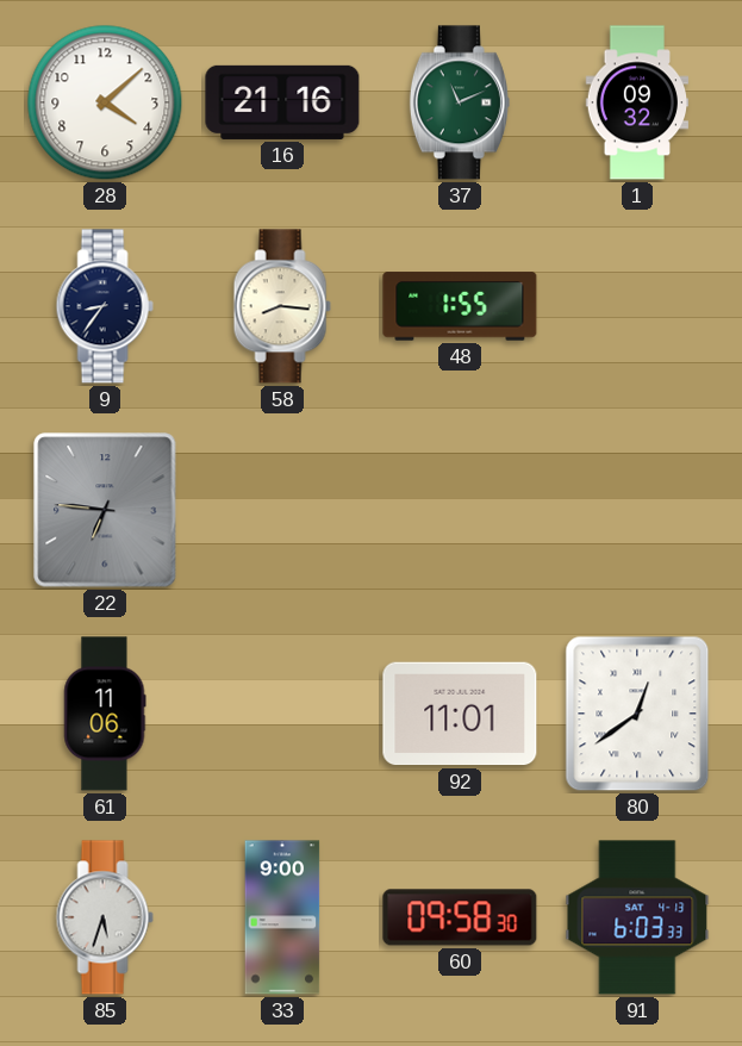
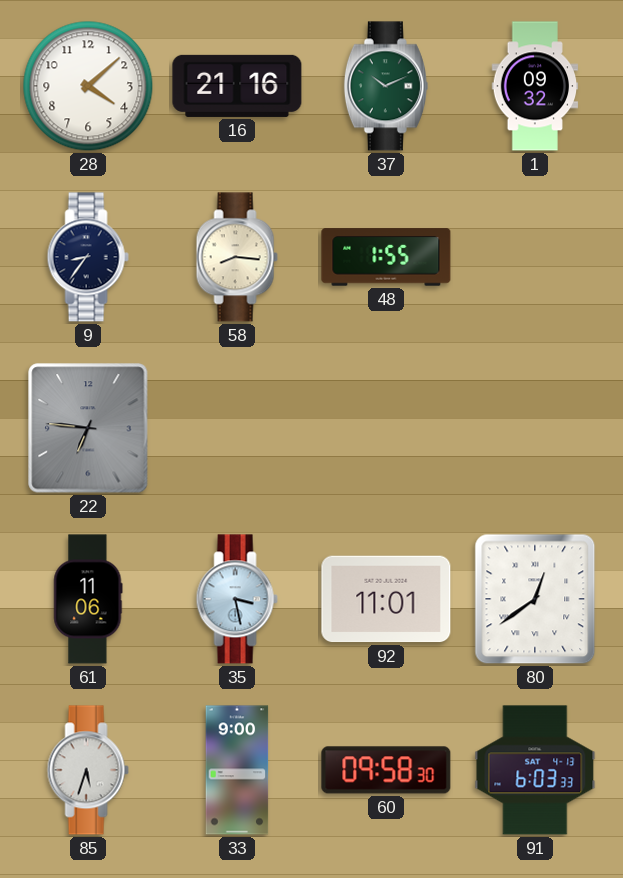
37: 11:11 -> 10:11 (386, 86)
35: none -> 3:28 (237, 599)
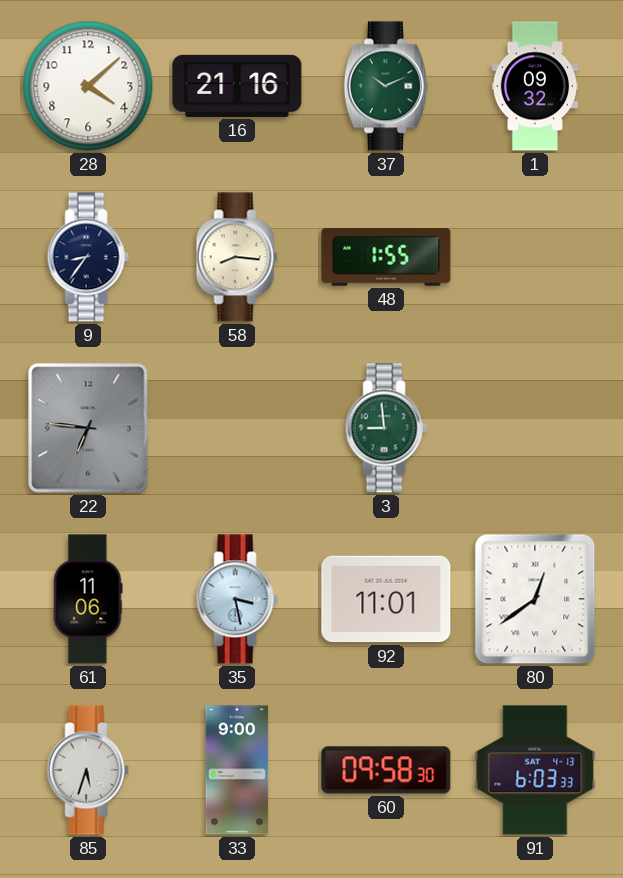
3: none -> 8:59 (386, 428)
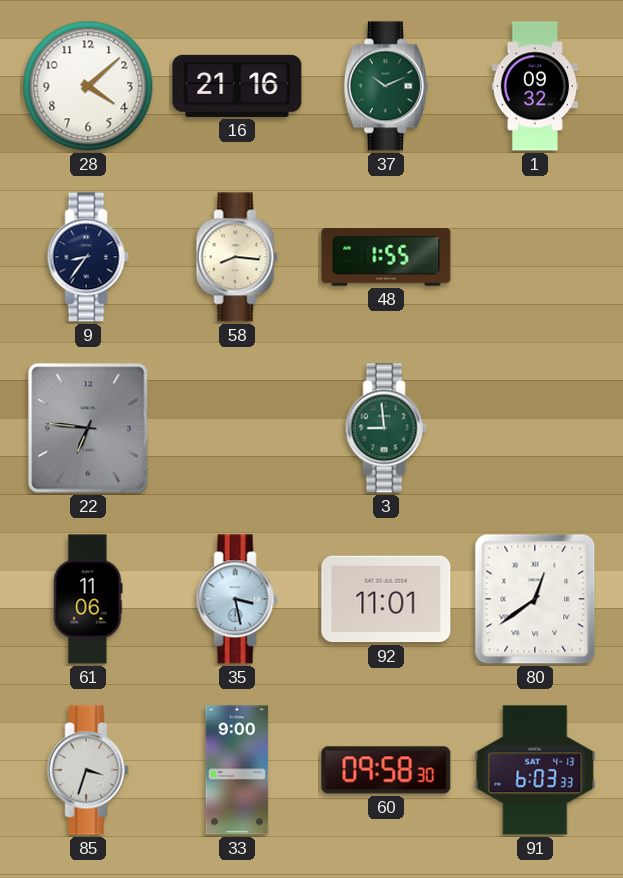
85: 5:33 -> 3:33 (88, 770)
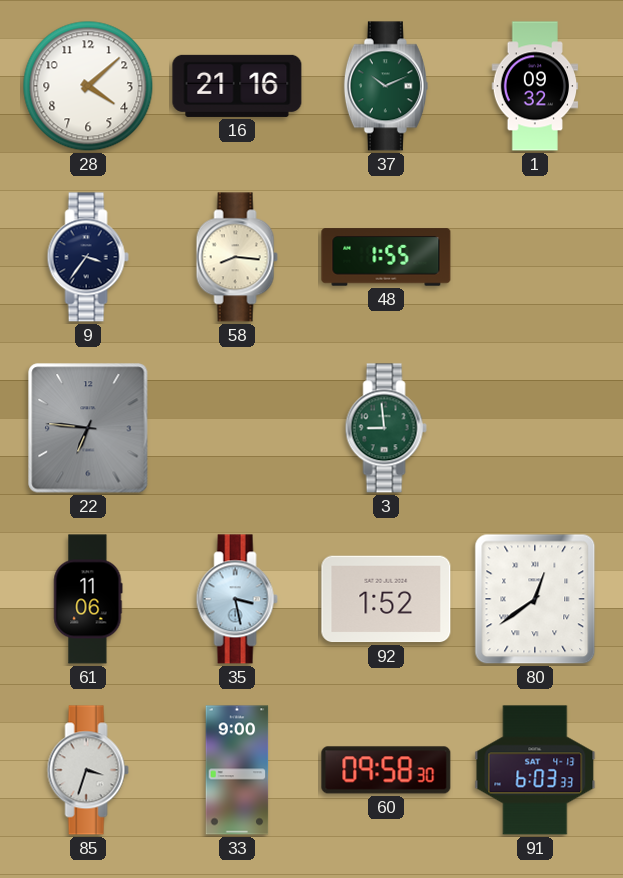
9: 8:36 -> 3:36 (88, 257)
92: 11:01 -> 1:52 (386, 599)
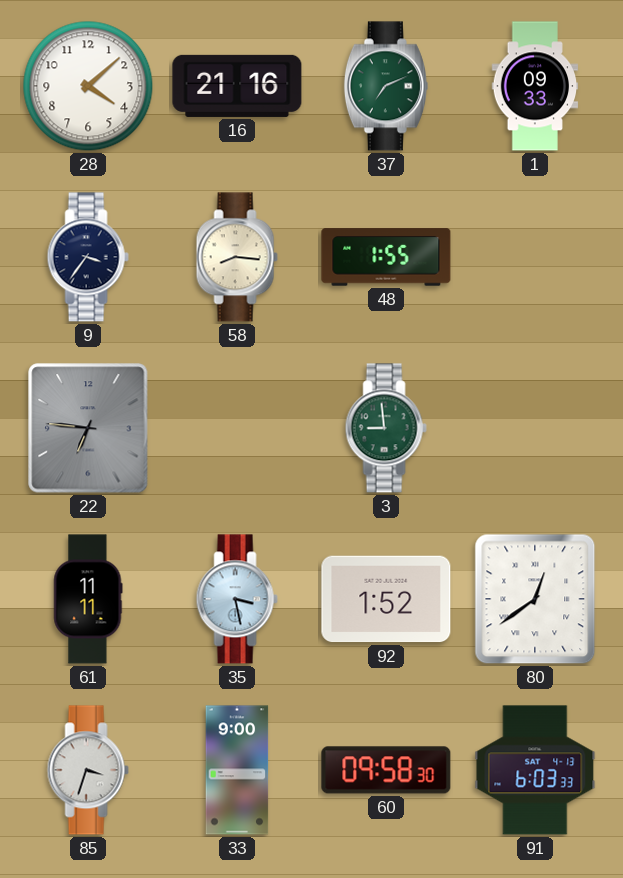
37: 10:11 -> 7:11 (386, 86)
1: 09:32 -> 09:33 (535, 86)
61: 11:06 -> 11:11 (88, 599)
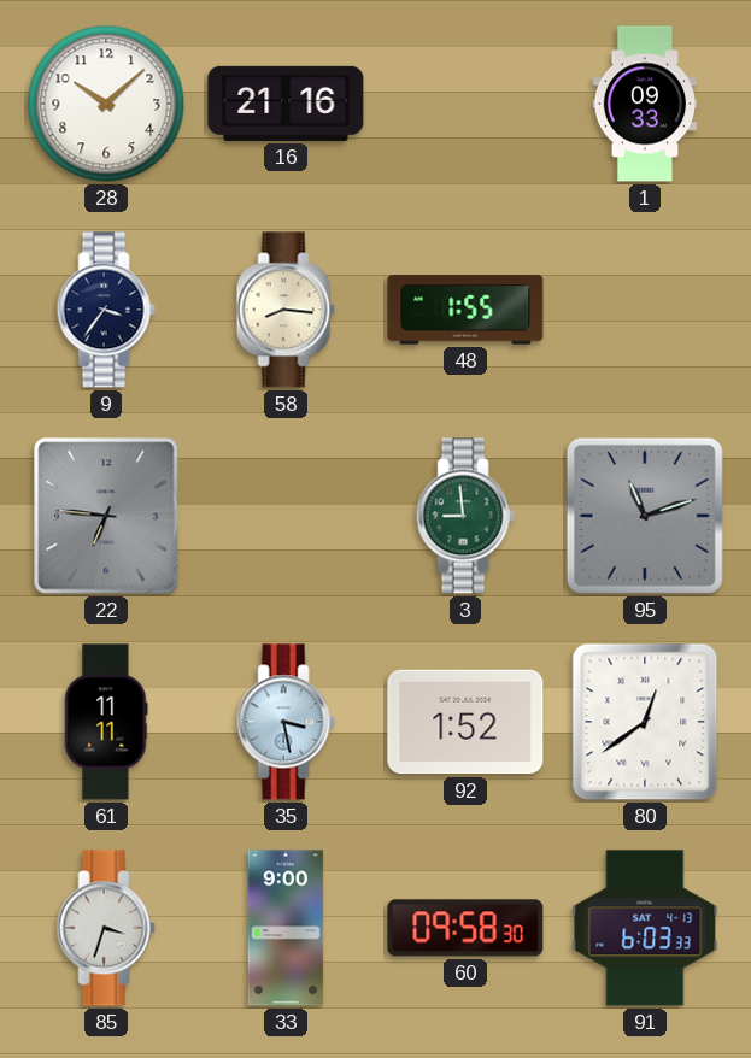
28: 4:08 -> 10:08 (106, 104)
37: 7:11 -> none (386, 86)
95: none -> 11:12 (645, 516)
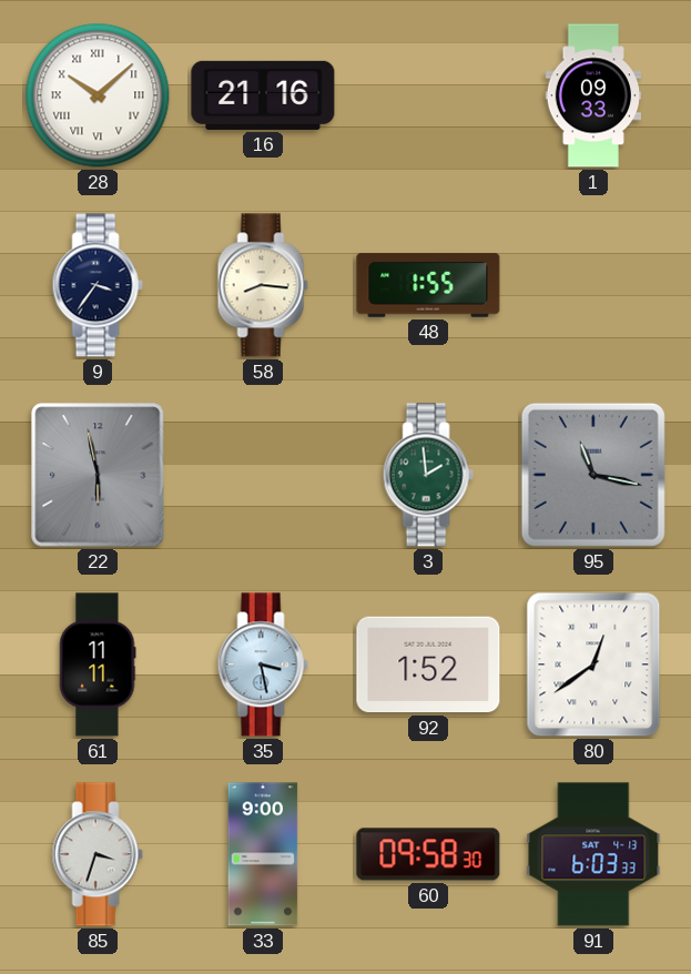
28 numerals: Arabic -> Roman (98, 95)
22: 6:46 -> 5:58 (98, 475)
3: 8:59 -> 1:59 (428, 475)
95: 11:12 -> 11:17 (593, 475)
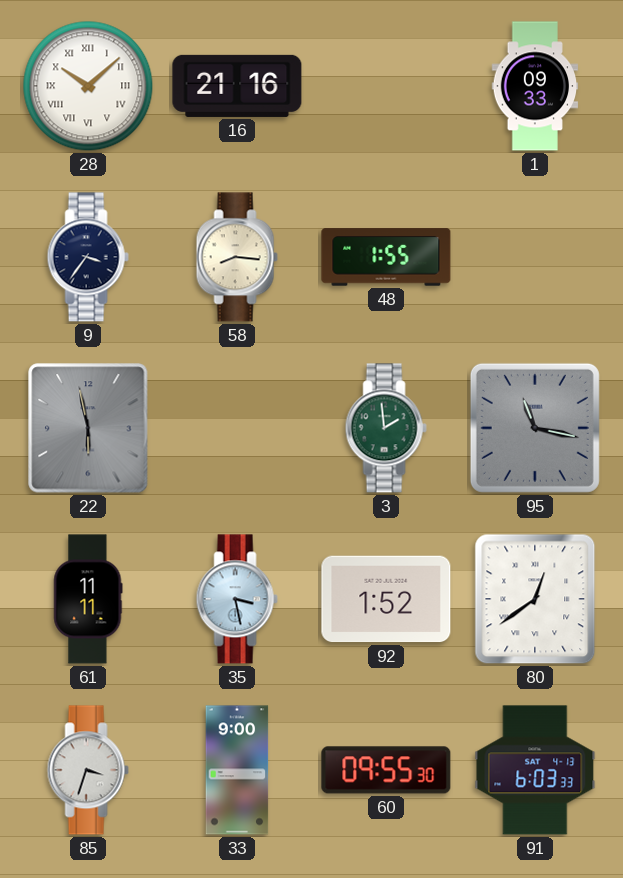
60: 09:58 -> 09:55 (386, 770)
